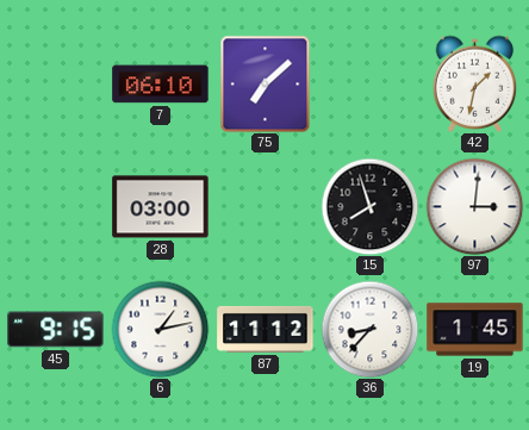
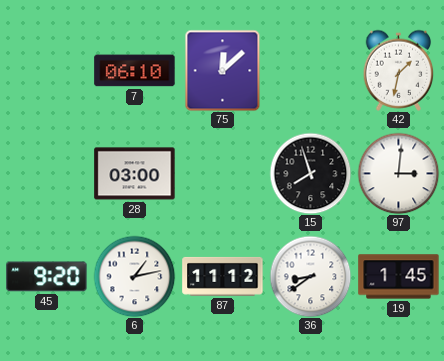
75: 7:08 -> 12:08 (223, 70)
45: 9:15 -> 9:20 (47, 277)
36: 8:37 -> 8:39 (310, 276)
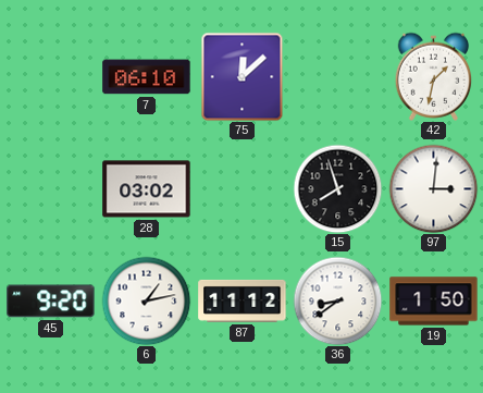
28: 03:00 -> 03:02 (147, 189)
19: 1:45 -> 1:50 (434, 302)
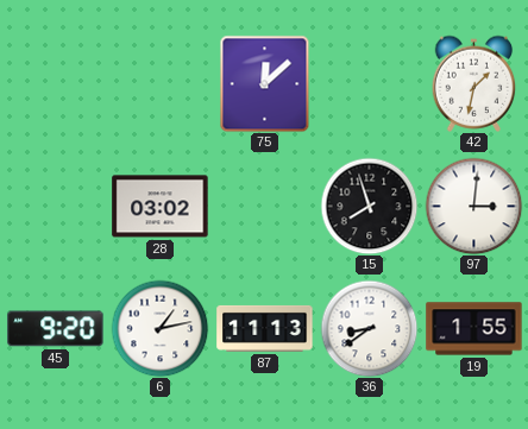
7: 06:10 -> none (147, 77)
87: 11:12 -> 11:13 (265, 328)
19: 1:50 -> 1:55 (474, 329)
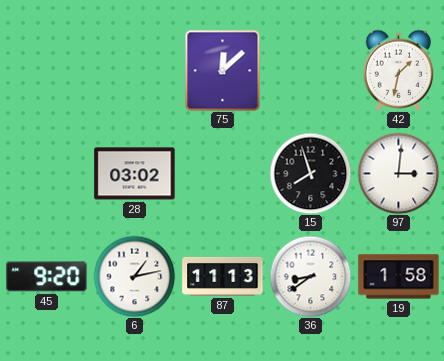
19: 1:55 -> 1:58 (399, 277)
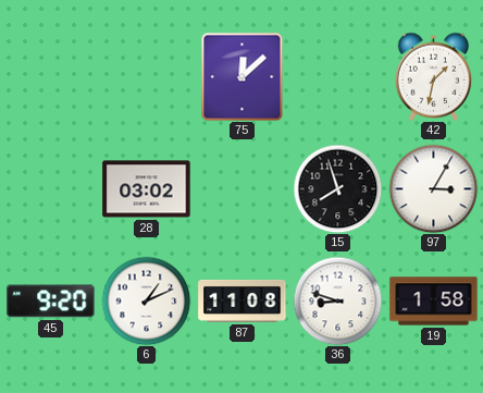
97: 3:01 -> 3:05 (433, 188)
6: 1:13 -> 1:11 (146, 300)
87: 11:13 -> 11:08 (243, 300)
36: 8:39 -> 8:48 (337, 300)
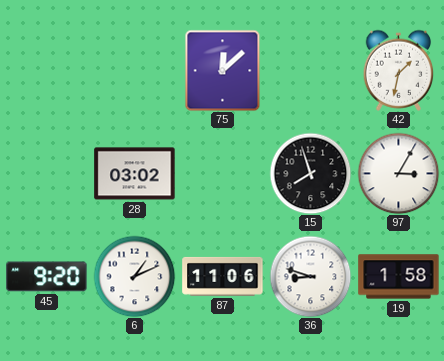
87: 11:08 -> 11:06 (223, 276)
